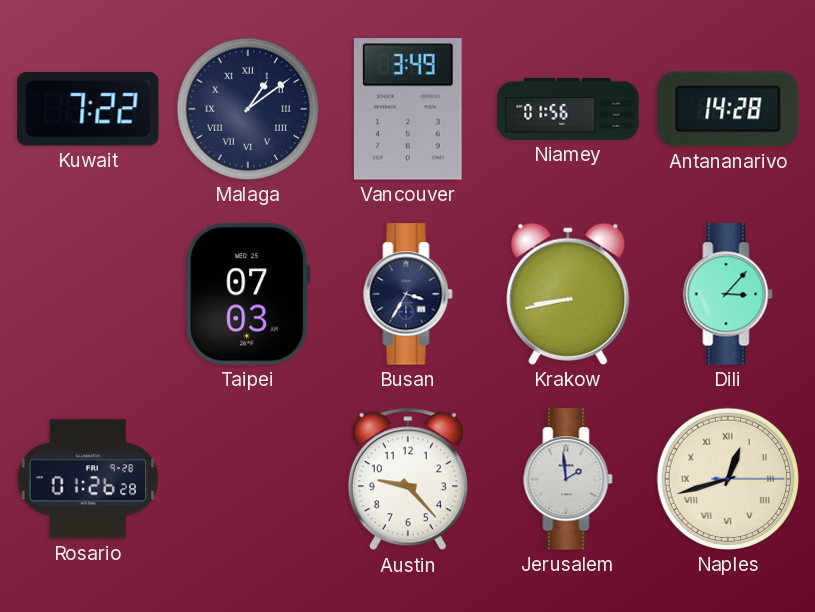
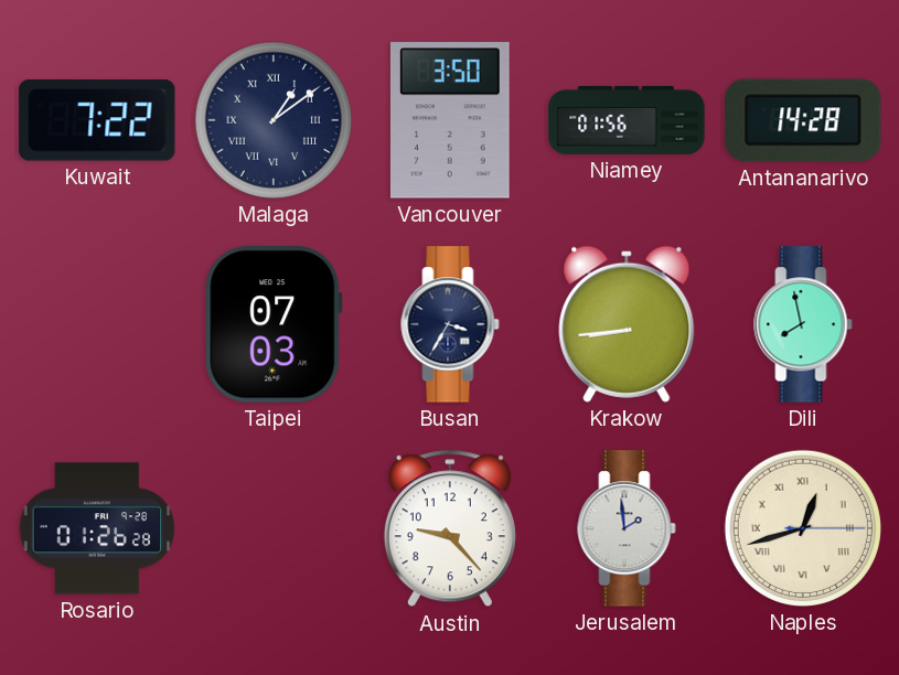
Vancouver: 3:49 -> 3:50 (450, 120)
Krakow: 8:43 -> 8:44 (627, 324)
Dili: 3:07 -> 7:58 (803, 324)
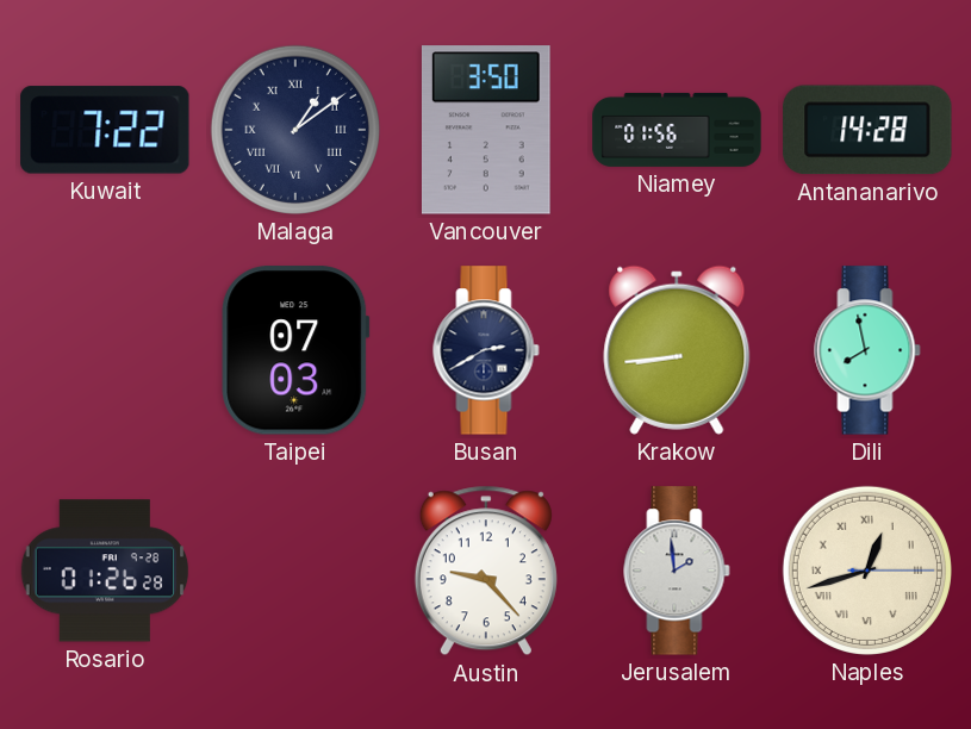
Busan: 3:35 -> 2:40 (486, 350)
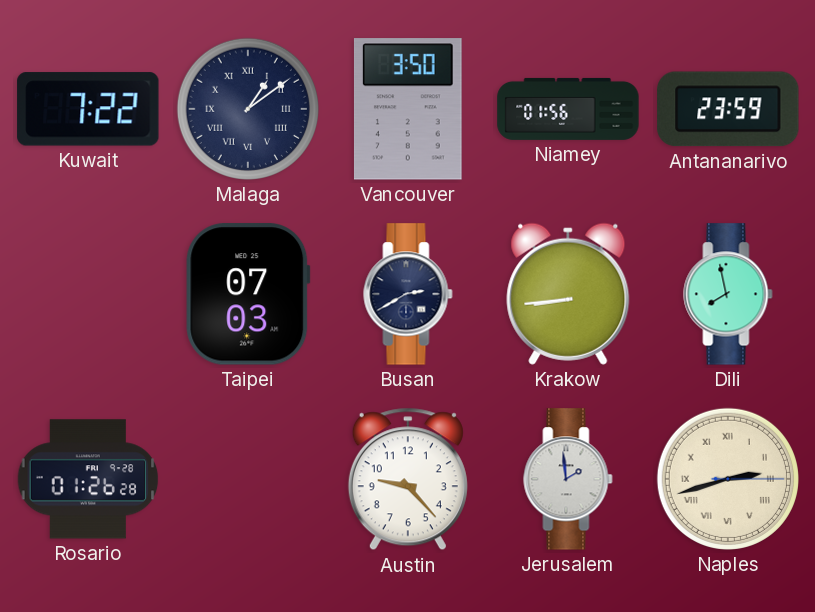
Antananarivo: 14:28 -> 23:59 (728, 109)
Naples: 12:42 -> 2:42 (728, 479)
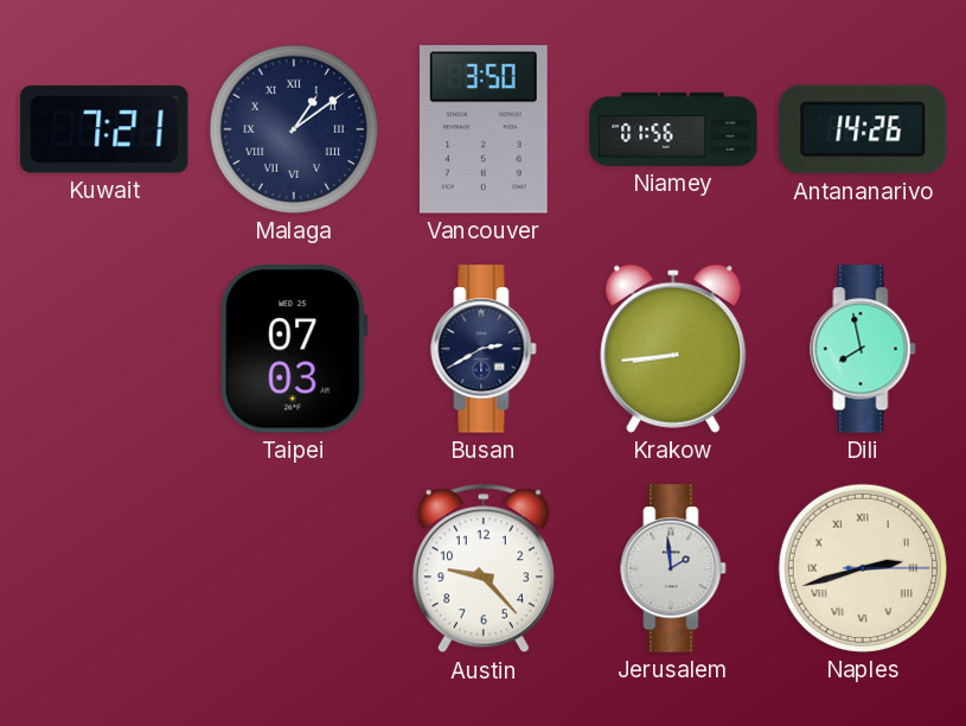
Kuwait: 7:22 -> 7:21 (104, 129)
Antananarivo: 23:59 -> 14:26 (863, 129)
Rosario: 01:26 -> none (88, 479)
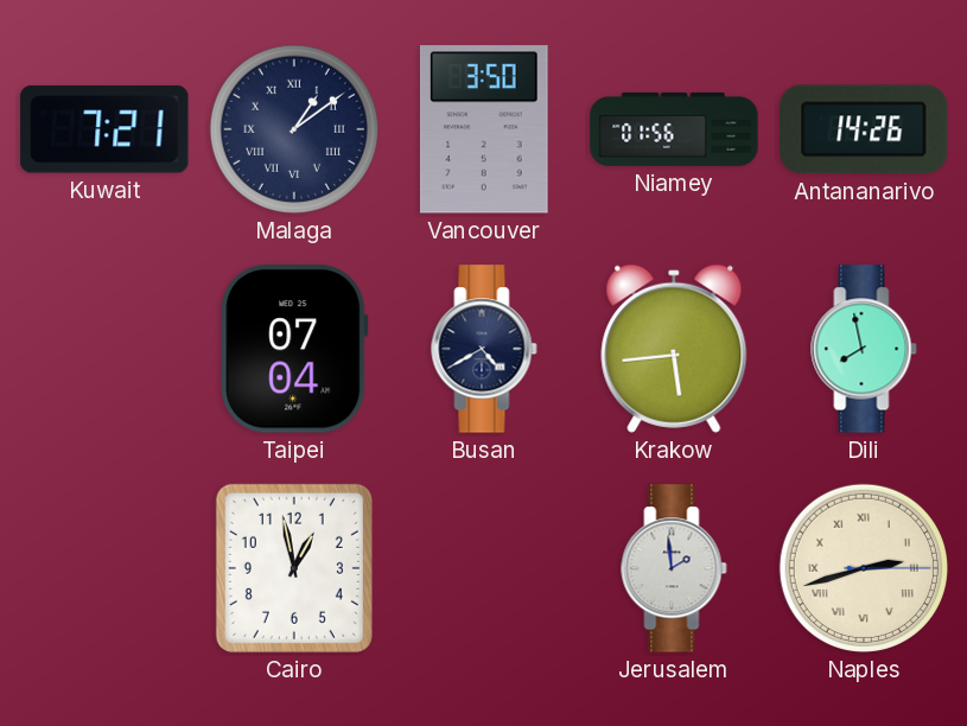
Taipei: 07:03 -> 07:04 (294, 349)
Busan: 2:40 -> 4:40 (484, 349)
Krakow: 8:44 -> 5:44 (674, 349)
Cairo: none -> 12:58 (294, 568)
Austin: 9:23 -> none (484, 568)
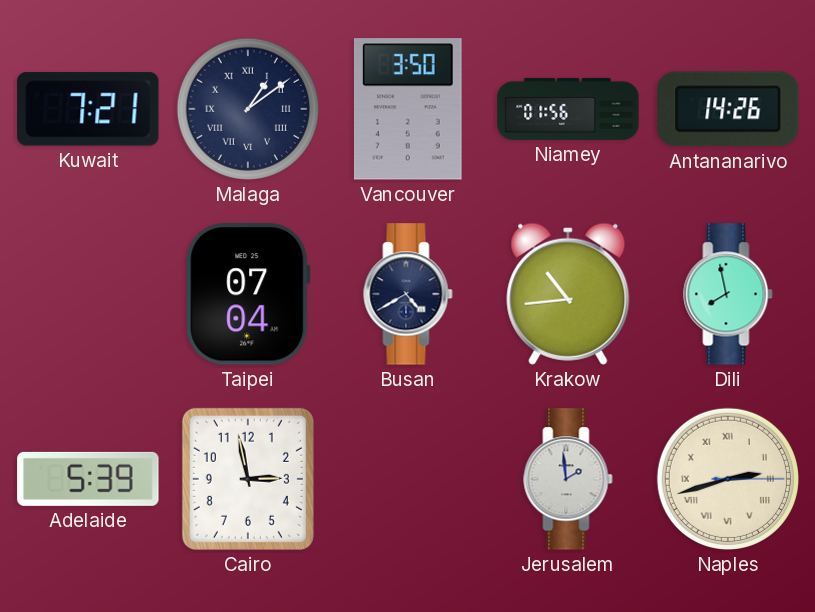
Krakow: 5:44 -> 10:44 (568, 294)
Adelaide: none -> 5:39 (88, 479)
Cairo: 12:58 -> 2:58 (248, 479)
